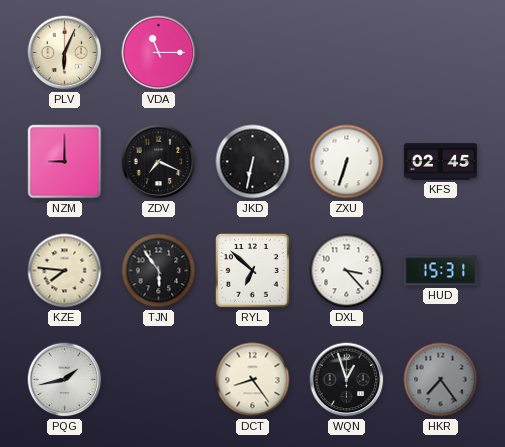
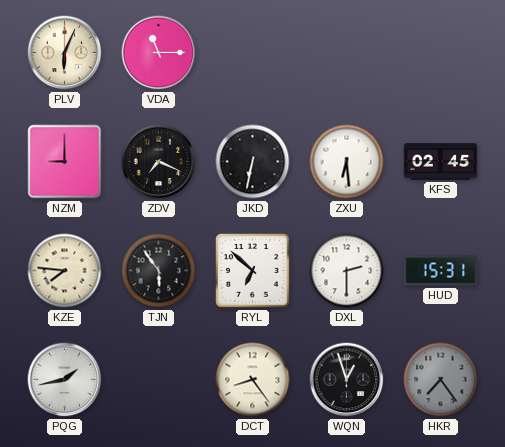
ZXU: 6:33 -> 6:29 (347, 162)
DXL: 3:23 -> 2:30 (347, 271)
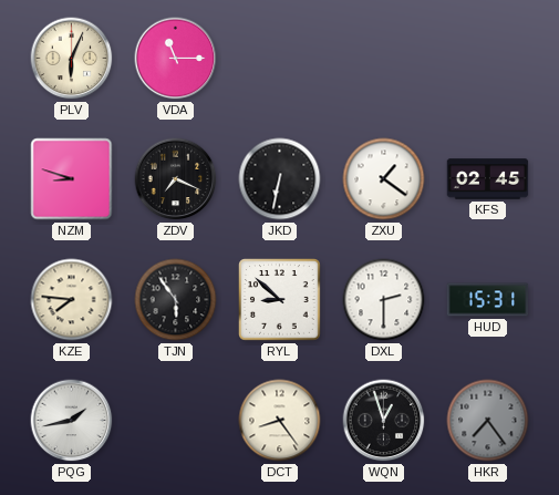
NZM: 9:00 -> 8:48 (72, 179)
ZXU: 6:29 -> 1:21 (384, 179)
RYL: 6:52 -> 8:52 (280, 300)
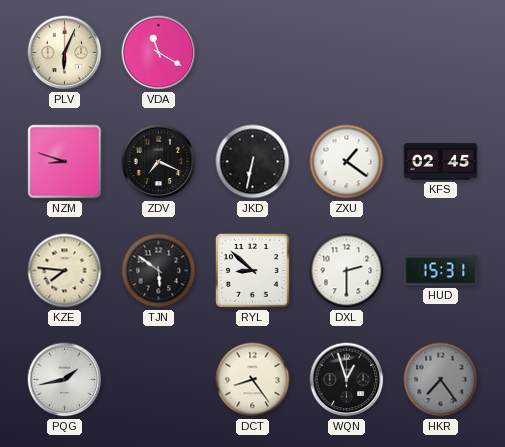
VDA: 11:15 -> 11:20 (159, 53)
TJN: 5:54 -> 5:51 (159, 271)
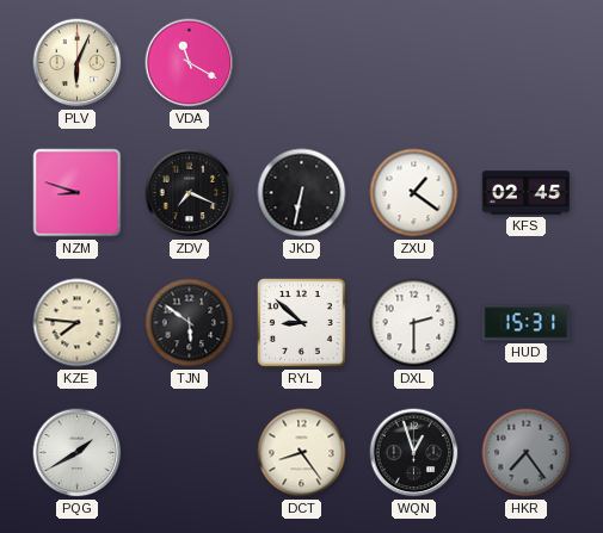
PQG: 1:43 -> 1:40 (78, 453)
